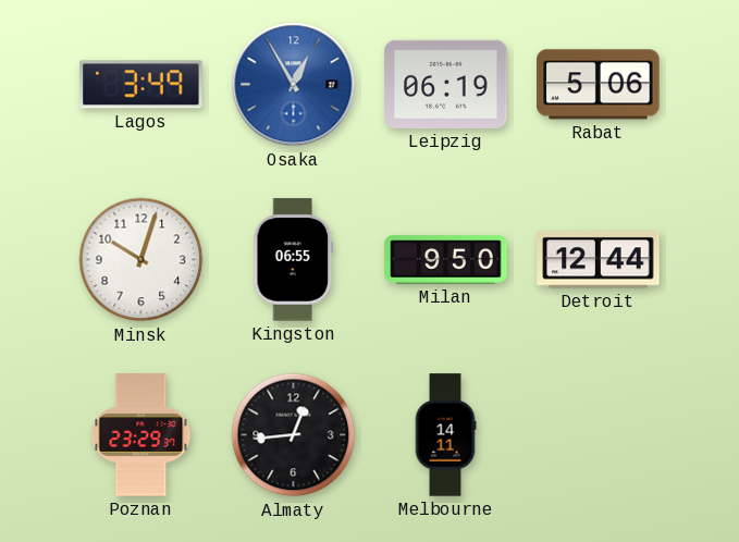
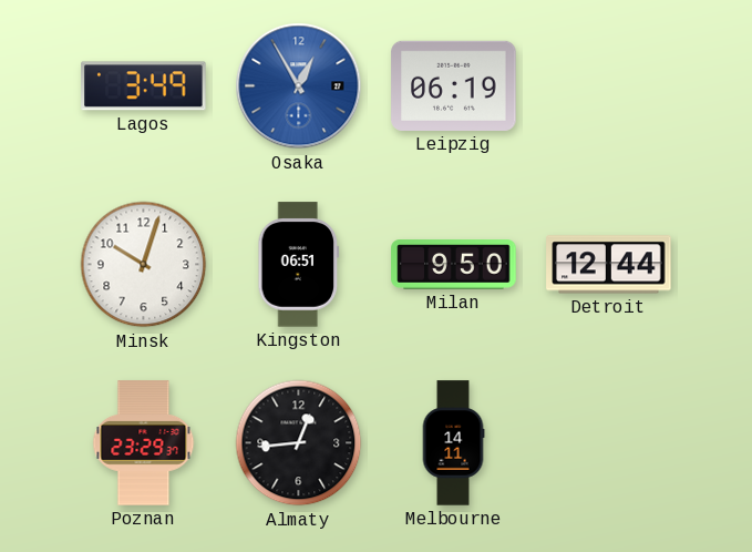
Rabat: 5:06 -> none (599, 85)
Kingston: 06:55 -> 06:51 (299, 265)
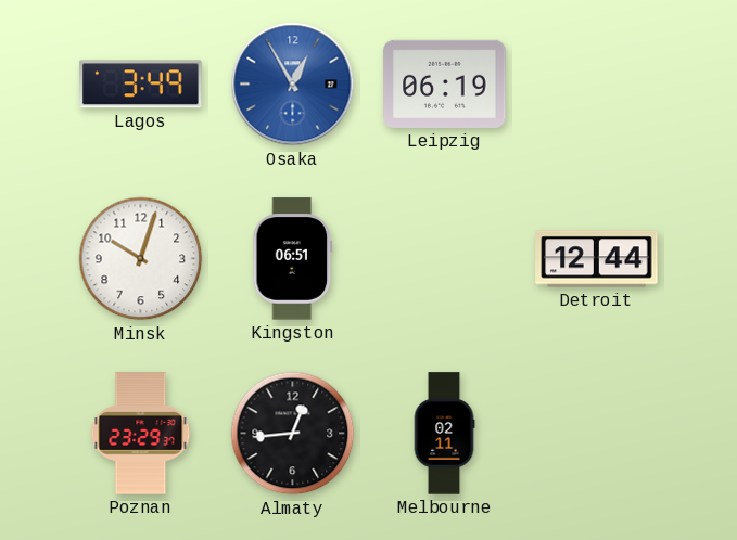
Milan: 9:50 -> none (454, 265)
Melbourne: 14:11 -> 02:11 (444, 434)
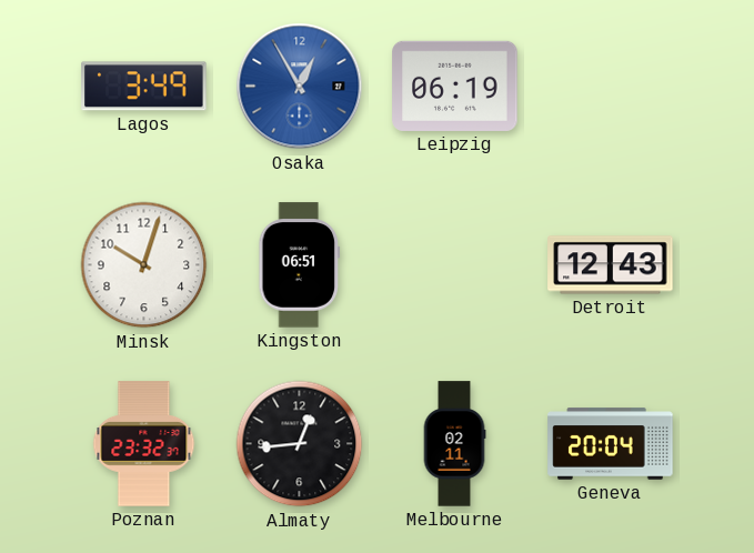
Detroit: 12:44 -> 12:43 (611, 265)
Poznan: 23:29 -> 23:32 (144, 444)
Geneva: none -> 20:04 (611, 444)
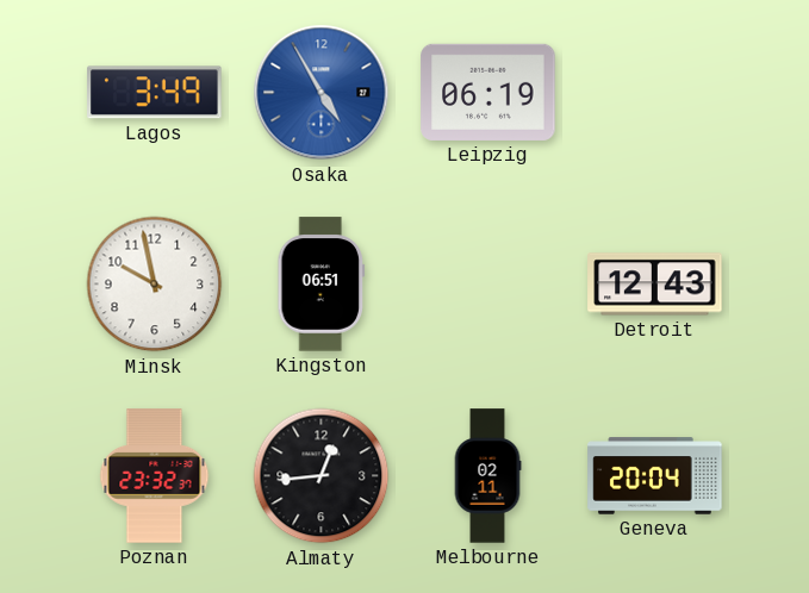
Osaka: 12:55 -> 4:55 (322, 93)
Minsk: 10:03 -> 9:58 (155, 285)
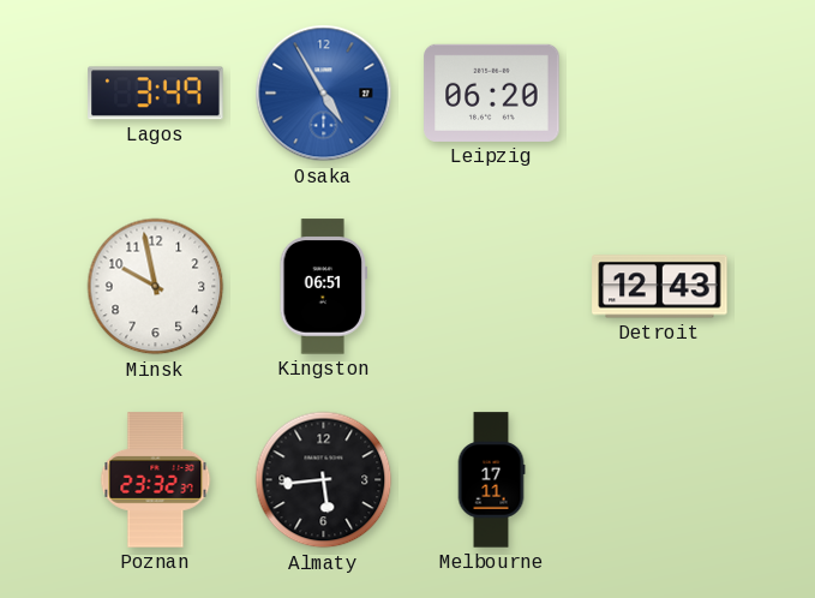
Leipzig: 06:19 -> 06:20 (492, 92)
Almaty: 12:44 -> 5:44 (324, 480)
Melbourne: 02:11 -> 17:11 (491, 480)
Geneva: 20:04 -> none (655, 476)
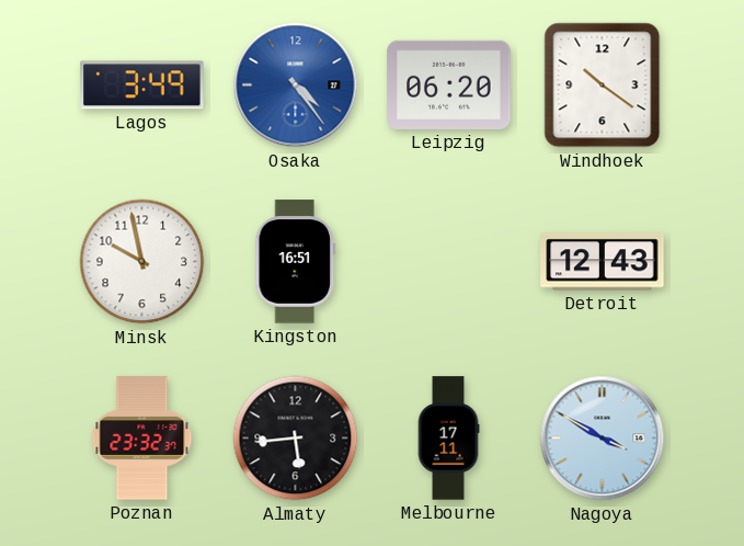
Osaka: 4:55 -> 4:24 (296, 86)
Windhoek: none -> 10:21 (603, 86)
Kingston: 06:51 -> 16:51 (296, 262)
Nagoya: none -> 3:50 (603, 439)
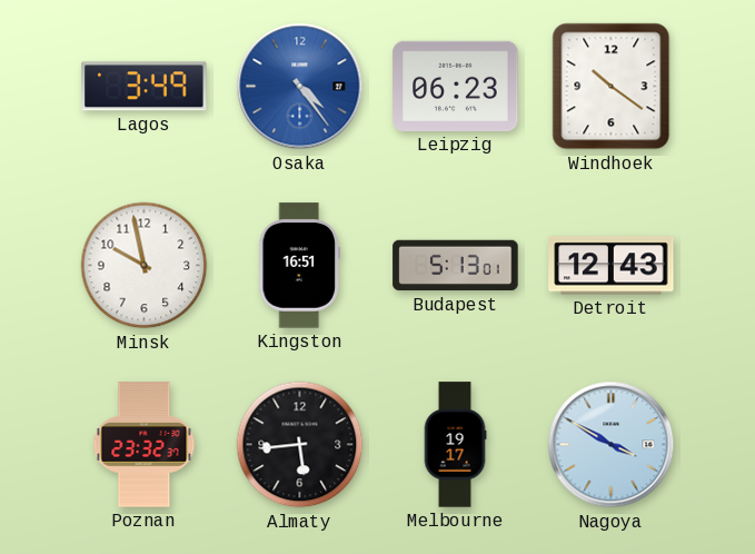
Leipzig: 06:20 -> 06:23 (456, 86)
Budapest: none -> 5:13 (456, 266)
Melbourne: 17:11 -> 19:17 (455, 445)
